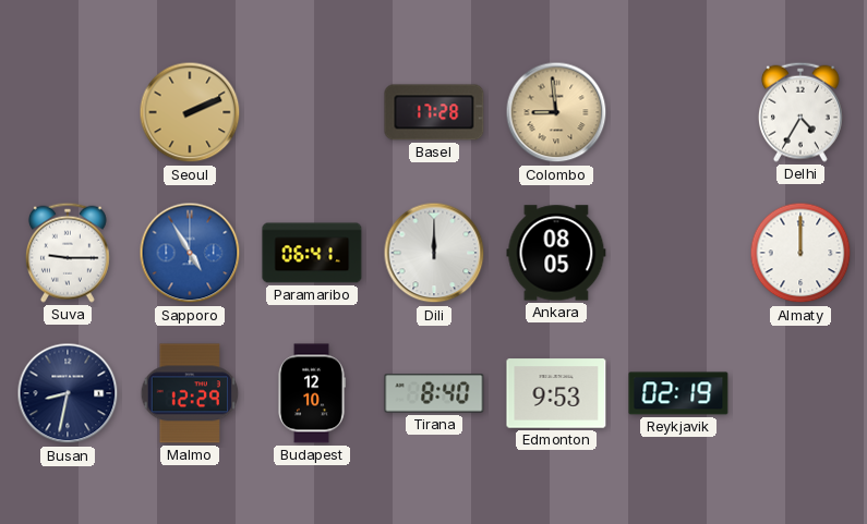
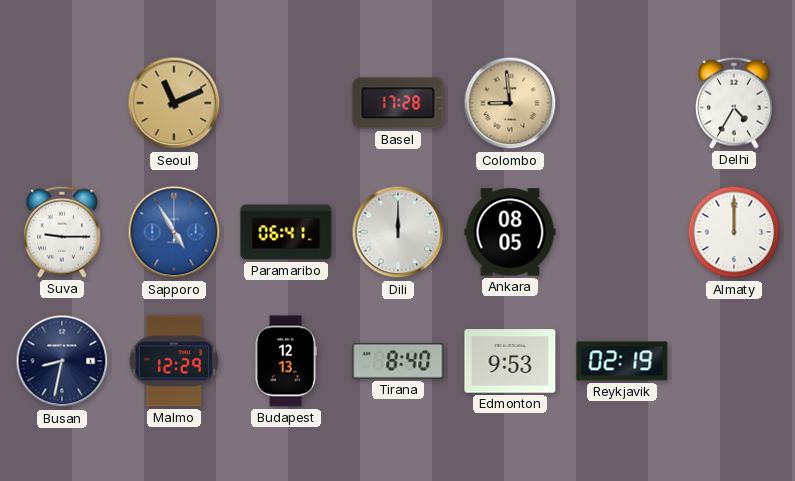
Seoul: 2:11 -> 11:11 (174, 103)
Budapest: 12:10 -> 12:13 (286, 361)
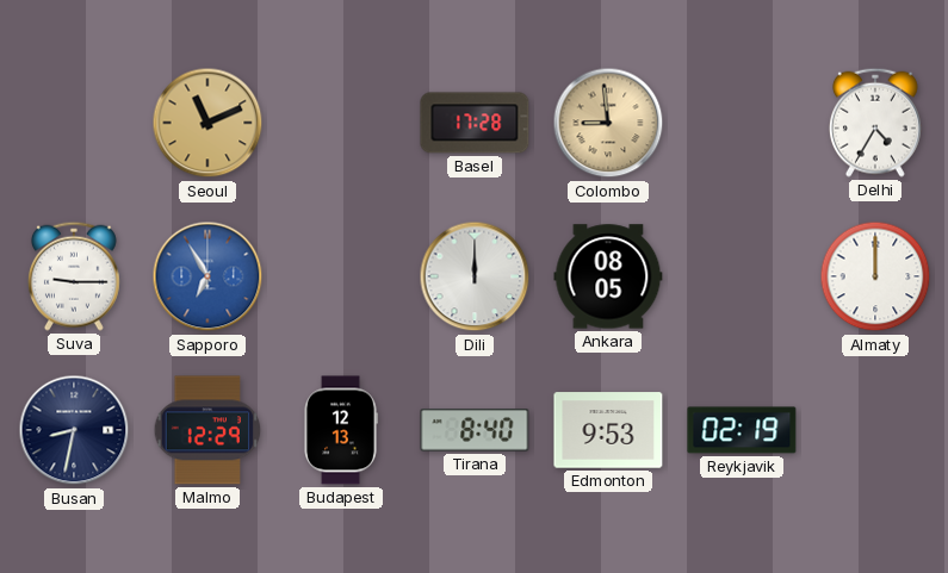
Sapporo: 4:55 -> 6:55 (207, 276)
Paramaribo: 06:41 -> none (286, 232)
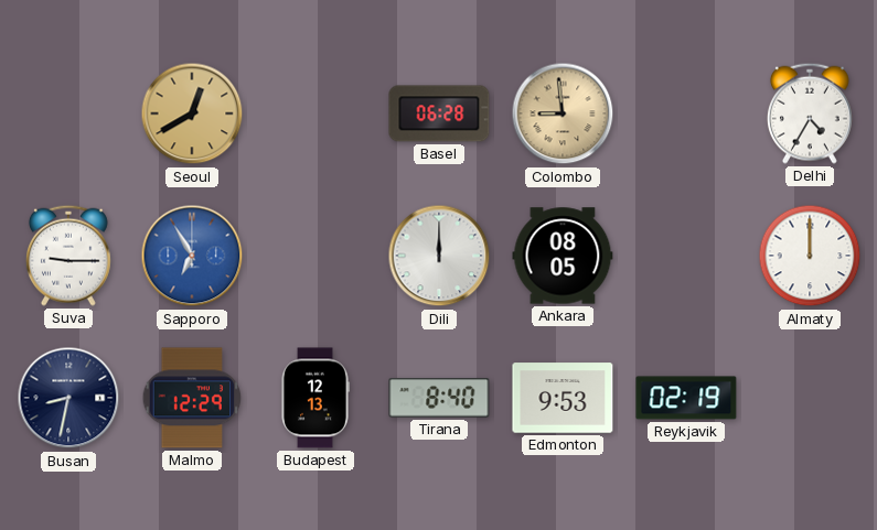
Seoul: 11:11 -> 12:40 (192, 113)
Basel: 17:28 -> 06:28 (439, 113)
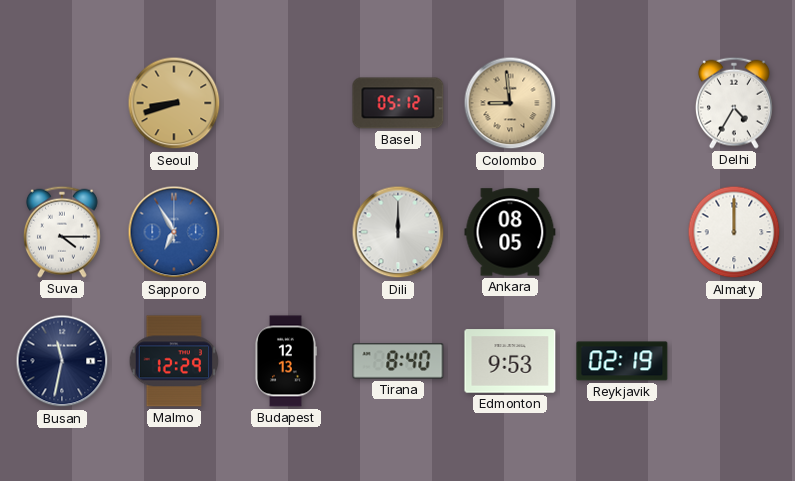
Seoul: 12:40 -> 8:42 (174, 103)
Basel: 06:28 -> 05:12 (398, 103)
Suva: 9:15 -> 4:15 (62, 232)
Busan: 8:32 -> 11:32 (62, 361)
